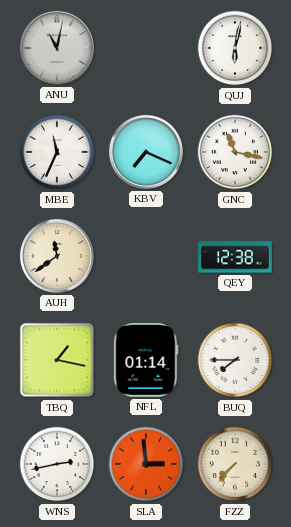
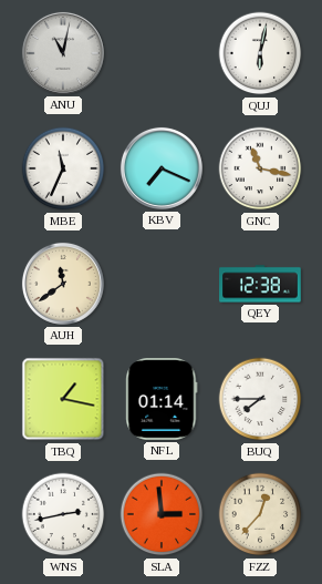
FZZ: 7:37 -> 12:37 (260, 514)
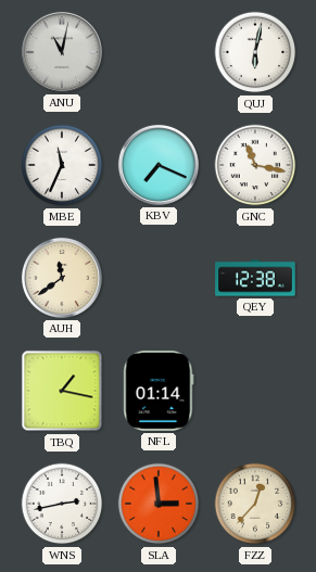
BUQ: 7:45 -> none (260, 399)
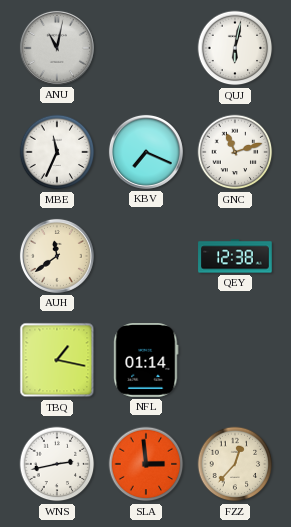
GNC: 11:17 -> 11:12 (235, 152)
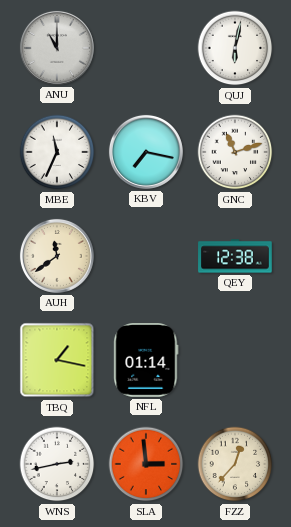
ANU: 11:02 -> 11:00 (57, 48)
KBV: 7:19 -> 7:17 (146, 152)
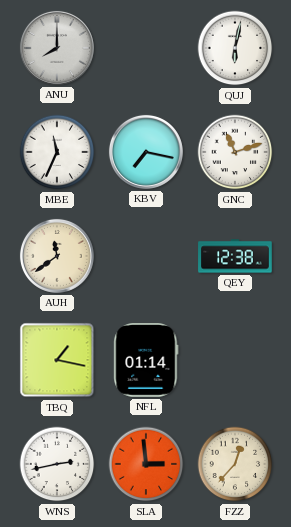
ANU: 11:00 -> 8:00 (57, 48)
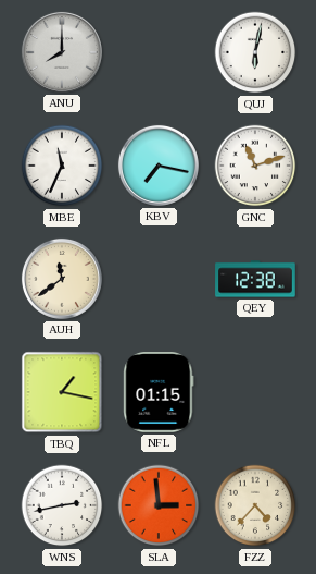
NFL: 01:14 -> 01:15 (159, 392)
FZZ: 12:37 -> 4:37 (255, 505)
